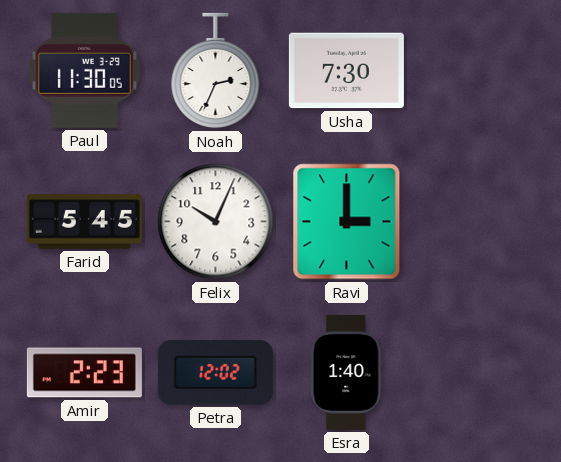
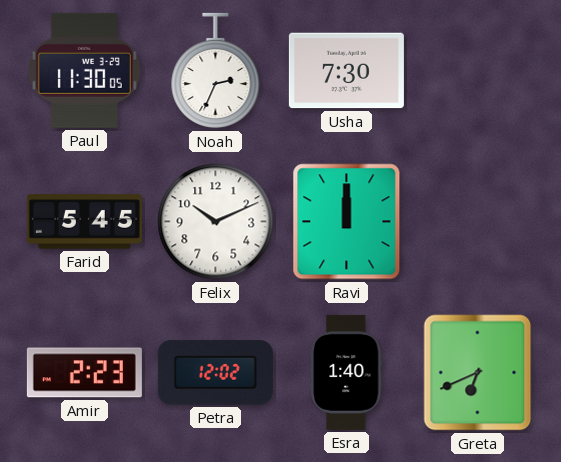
Felix: 10:04 -> 10:11 (216, 222)
Ravi: 3:00 -> 12:00 (347, 222)
Greta: none -> 6:41 (478, 373)
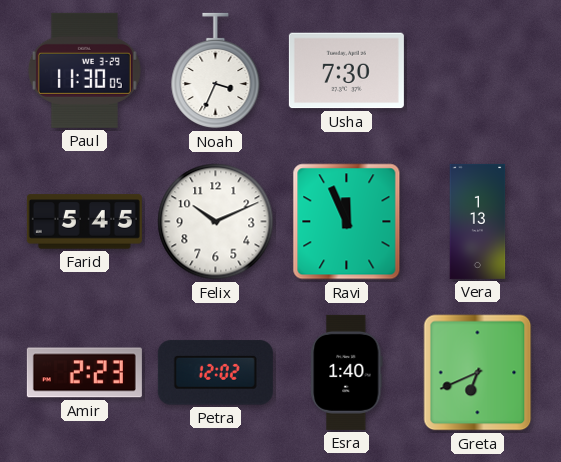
Noah: 2:34 -> 3:34 (216, 71)
Ravi: 12:00 -> 11:56 (347, 222)
Vera: none -> 1:13 (478, 221)
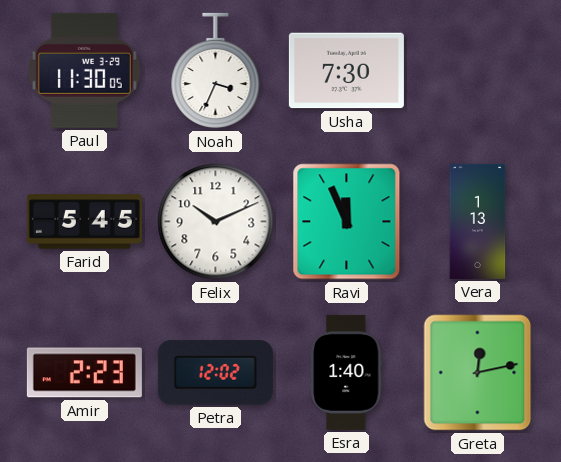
Greta: 6:41 -> 12:13 (478, 373)
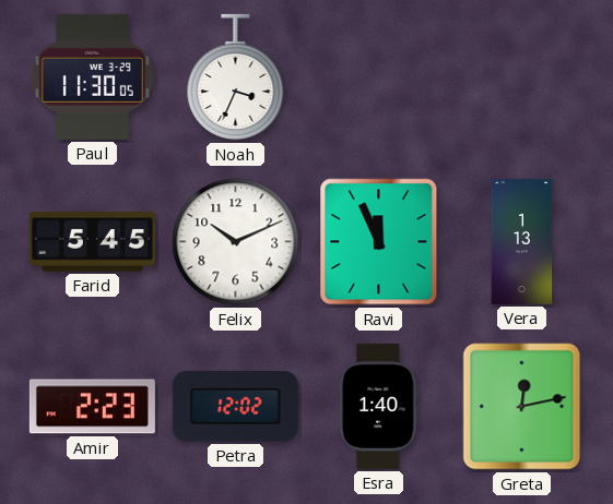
Usha: 7:30 -> none (346, 71)
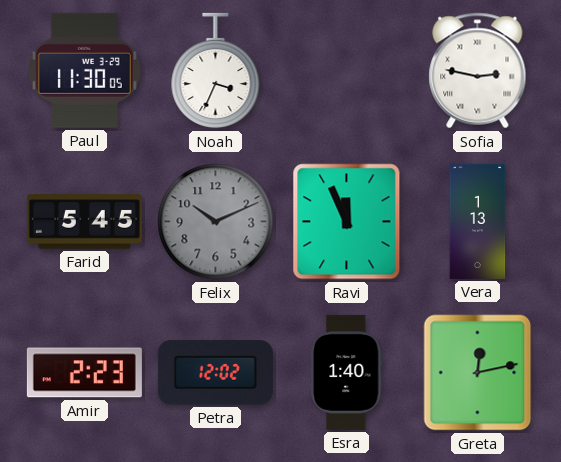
Sofia: none -> 2:47 (478, 71)
Felix dial: white -> grey (216, 222)
